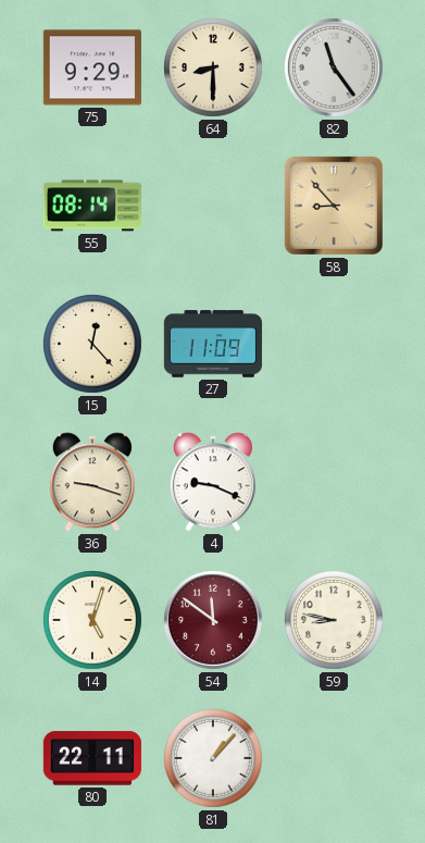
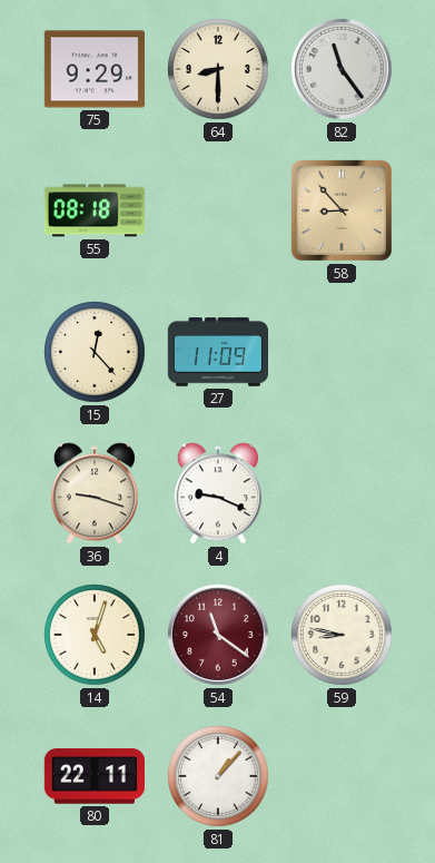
55: 08:14 -> 08:18 (95, 210)
54: 11:51 -> 11:21 (219, 636)
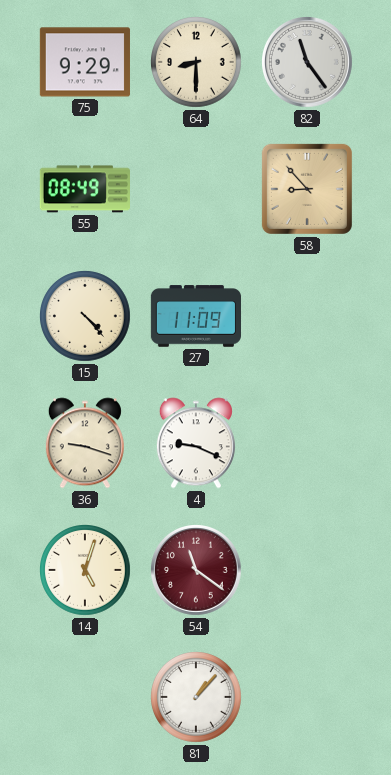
55: 08:18 -> 08:49 (85, 189)
15: 12:23 -> 4:23 (86, 317)
59: 8:47 -> none (343, 636)
80: 22:11 -> none (95, 776)
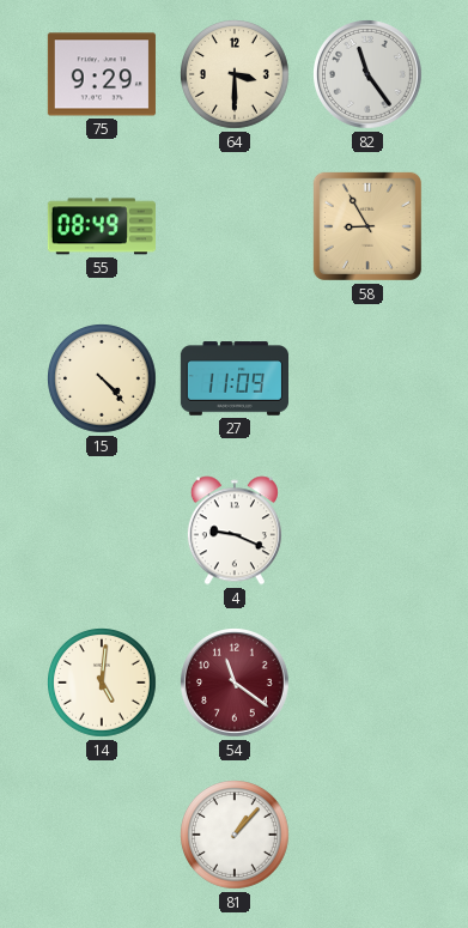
64: 8:30 -> 3:30 (236, 75)
58: 8:53 -> 8:55 (367, 226)
36: 9:18 -> none (85, 443)
14: 5:03 -> 5:01 (103, 684)
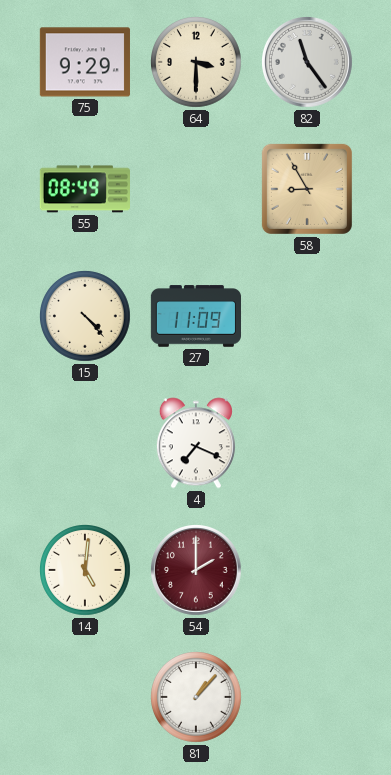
4: 9:19 -> 7:19 (196, 443)
54: 11:21 -> 2:00 (197, 571)
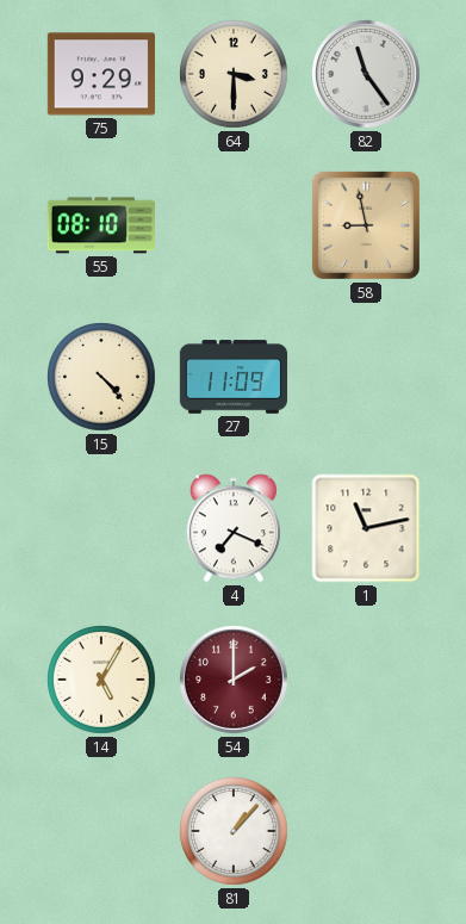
55: 08:49 -> 08:10 (101, 225)
58: 8:55 -> 8:58 (366, 225)
1: none -> 11:13 (366, 528)
14: 5:01 -> 5:05 (102, 681)
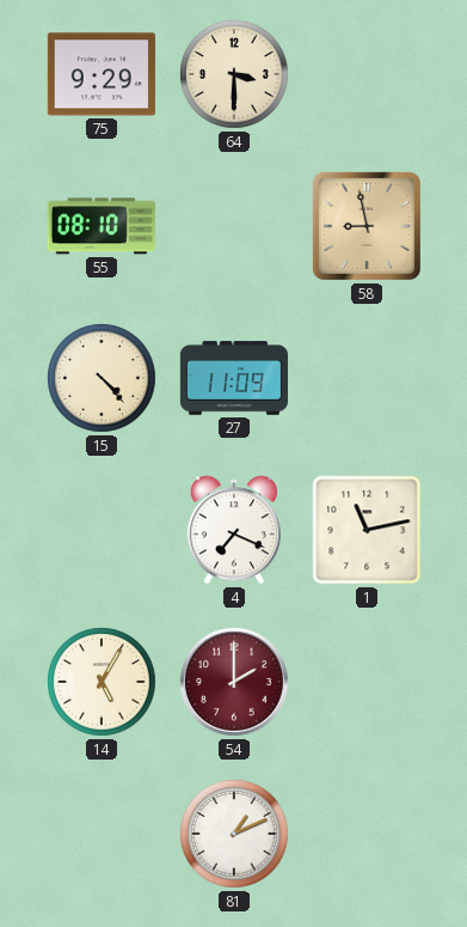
82: 11:24 -> none (367, 75)
81: 1:07 -> 1:11 (235, 835)
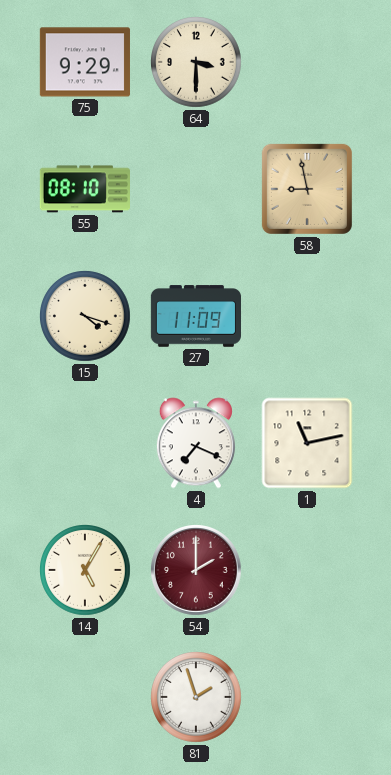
15: 4:23 -> 4:18 (86, 317)
81: 1:11 -> 1:57 (197, 698)
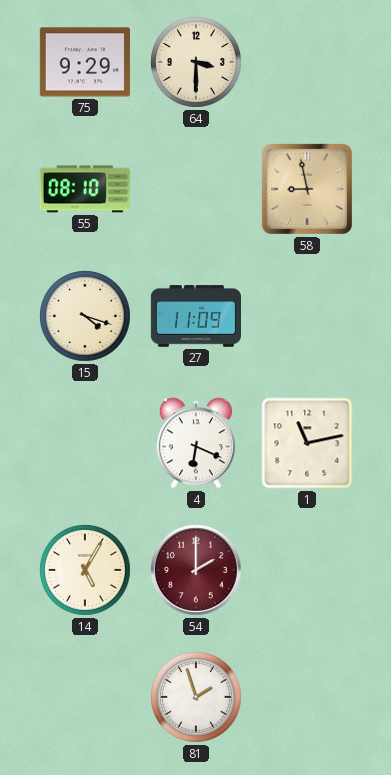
4: 7:19 -> 6:19 (196, 443)
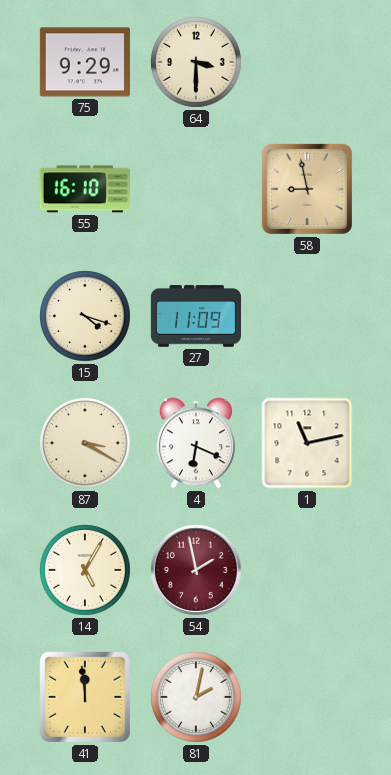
55: 08:10 -> 16:10 (85, 189)
87: none -> 3:20 (86, 444)
54: 2:00 -> 1:58 (197, 571)
41: none -> 11:59 (85, 697)
81: 1:57 -> 2:02 (197, 698)
